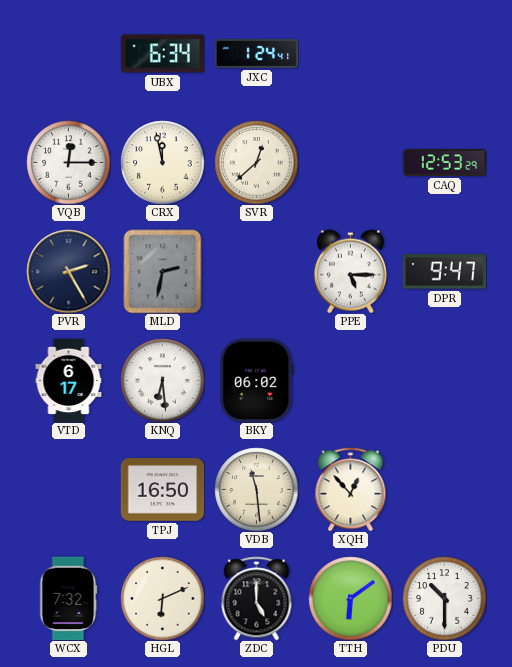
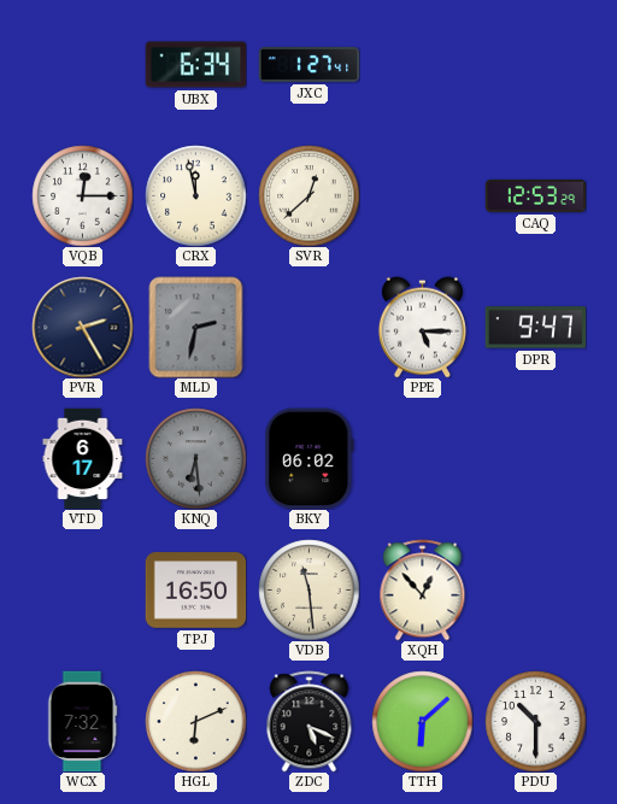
JXC: 1:24 -> 1:27 (308, 65)
KNQ dial: white -> grey (195, 458)
ZDC: 5:00 -> 5:19 (310, 721)
TTH: 6:09 -> 6:08 (422, 721)
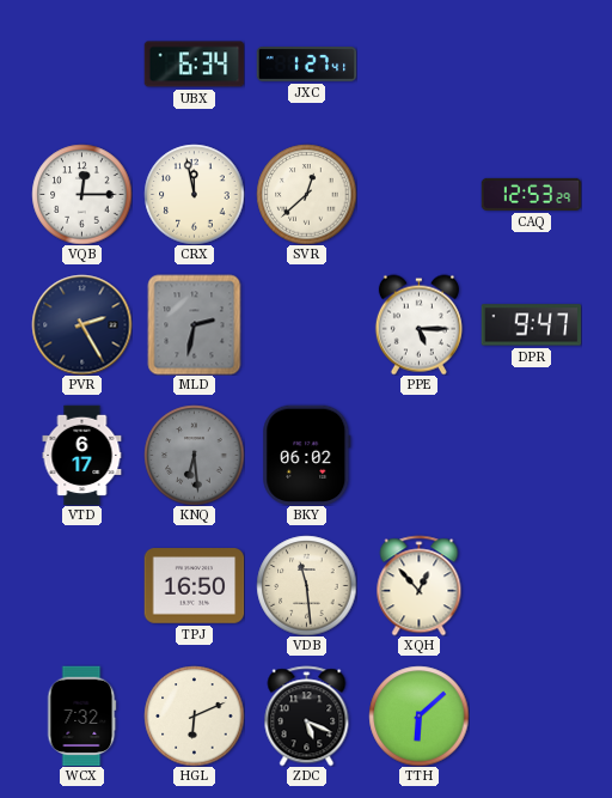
PDU: 10:30 -> none (535, 721)
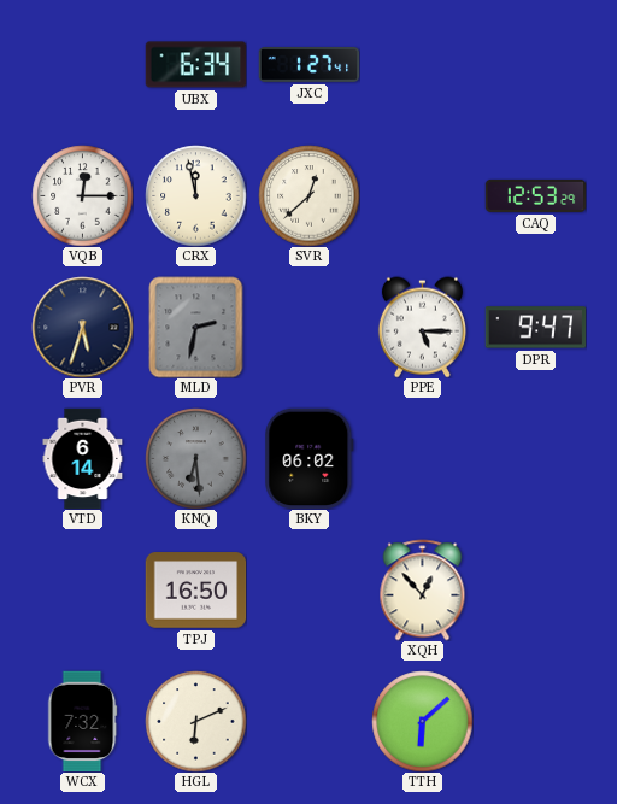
PVR: 2:25 -> 5:33 (82, 327)
VTD: 6:17 -> 6:14 (83, 458)
VDB: 11:29 -> none (306, 585)
ZDC: 5:19 -> none (307, 715)
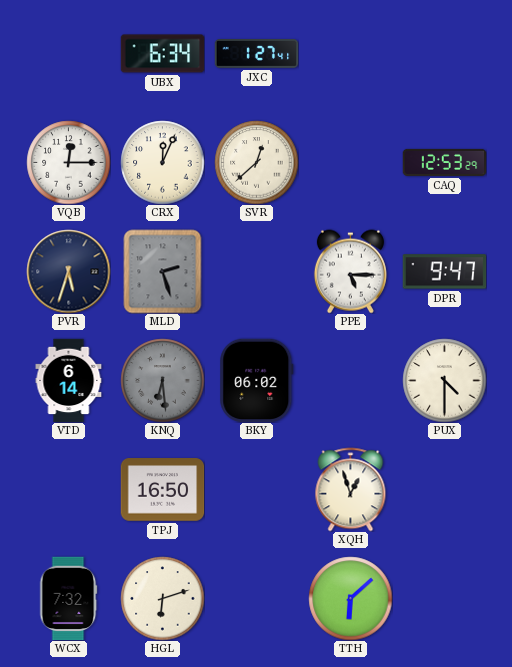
CRX: 11:58 -> 12:04 (162, 162)
MLD: 2:32 -> 2:27 (163, 271)
PUX: none -> 4:30 (444, 380)
XQH: 12:53 -> 12:57 (351, 489)
HGL: 6:11 -> 6:12 (162, 598)
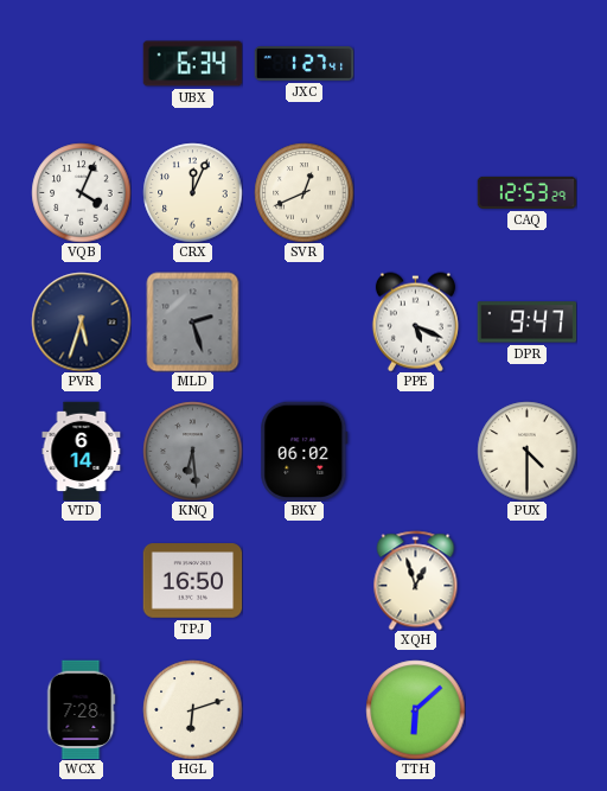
VQB: 12:15 -> 4:04 (81, 192)
SVR: 12:38 -> 12:41 (303, 192)
PPE: 5:15 -> 5:19 (415, 321)
WCX: 7:32 -> 7:28 (82, 709)
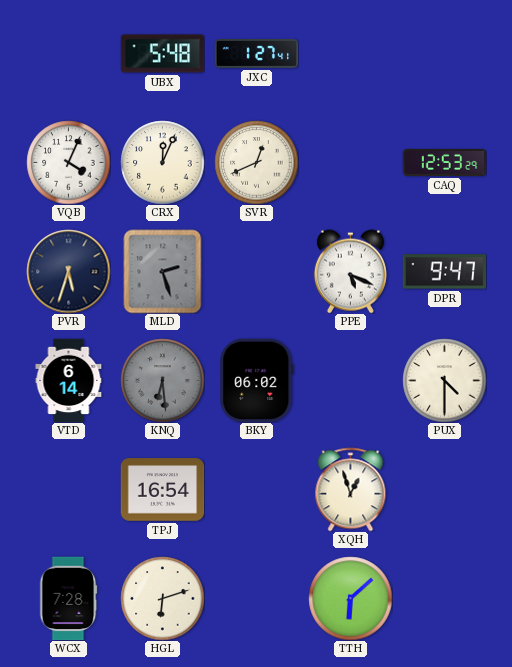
UBX: 6:34 -> 5:48 (162, 54)
TPJ: 16:50 -> 16:54 (162, 490)
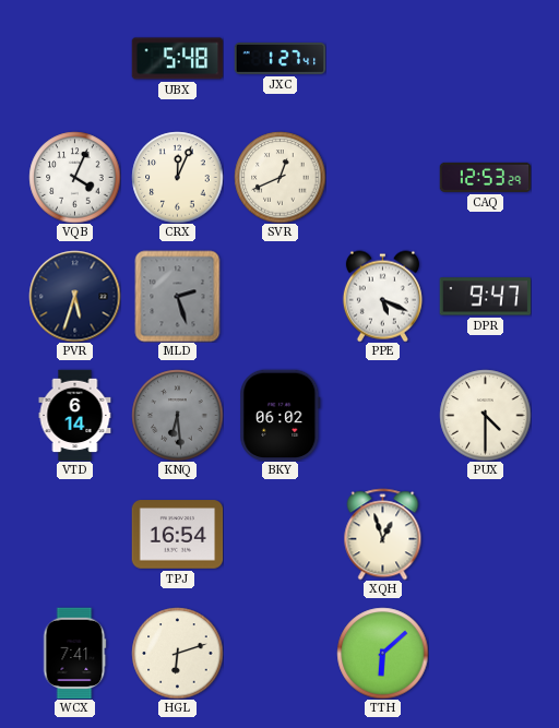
WCX: 7:28 -> 7:41 (75, 653)
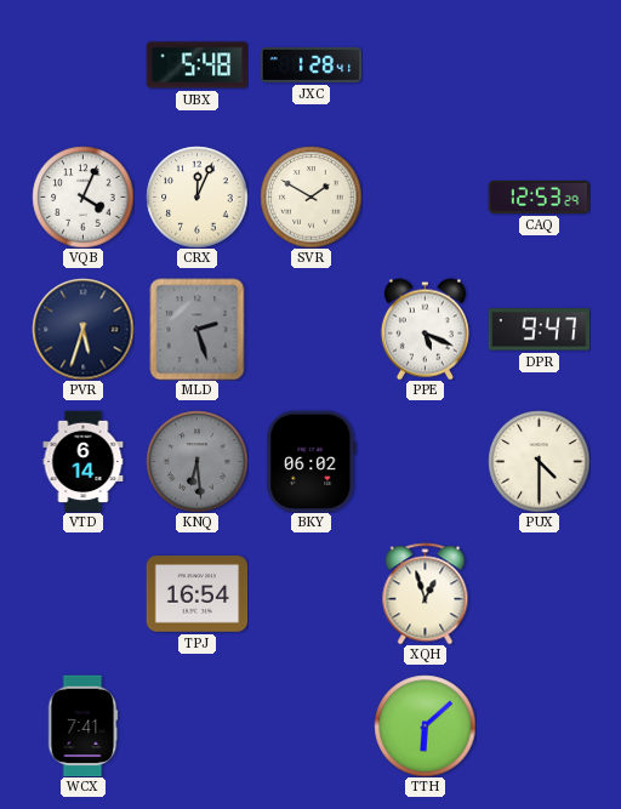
JXC: 1:27 -> 1:28 (310, 65)
SVR: 12:41 -> 1:50 (310, 196)
HGL: 6:12 -> none (177, 653)
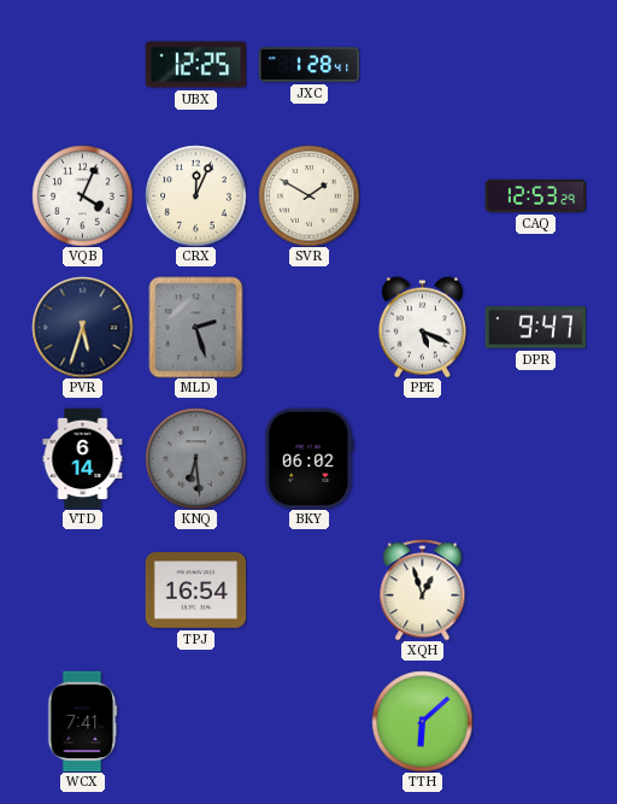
UBX: 5:48 -> 12:25 (195, 65)
PUX: 4:30 -> none (539, 461)
